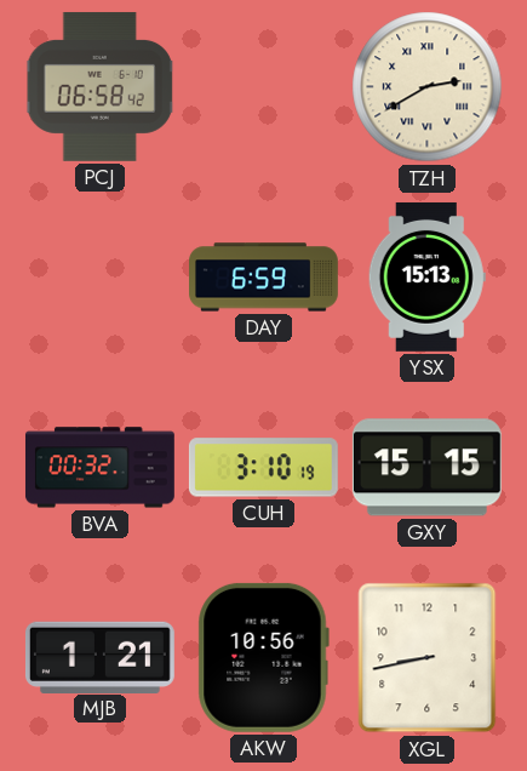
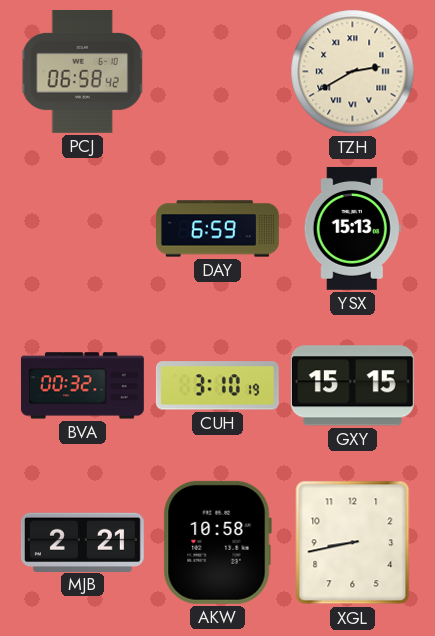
MJB: 1:21 -> 2:21 (82, 542)
AKW: 10:56 -> 10:58 (217, 542)
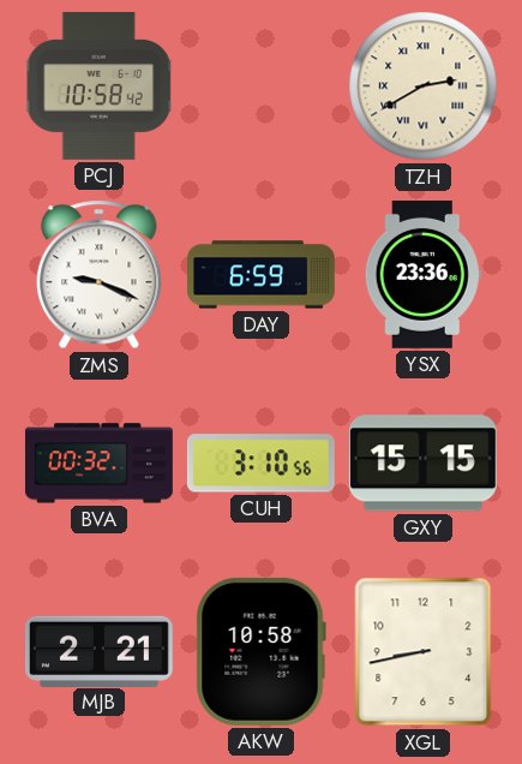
PCJ: 06:58 -> 10:58 (100, 85)
ZMS: none -> 9:19 (100, 275)
YSX: 15:13 -> 23:36 (422, 274)
CUH: 3:10:19 -> 3:10:56 (260, 464)
